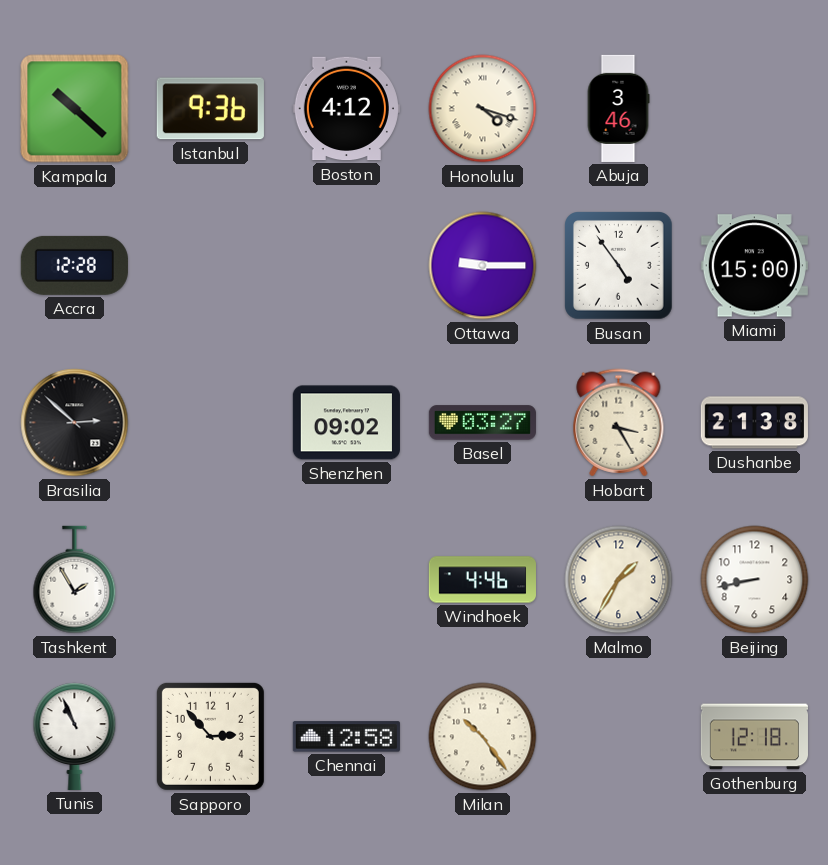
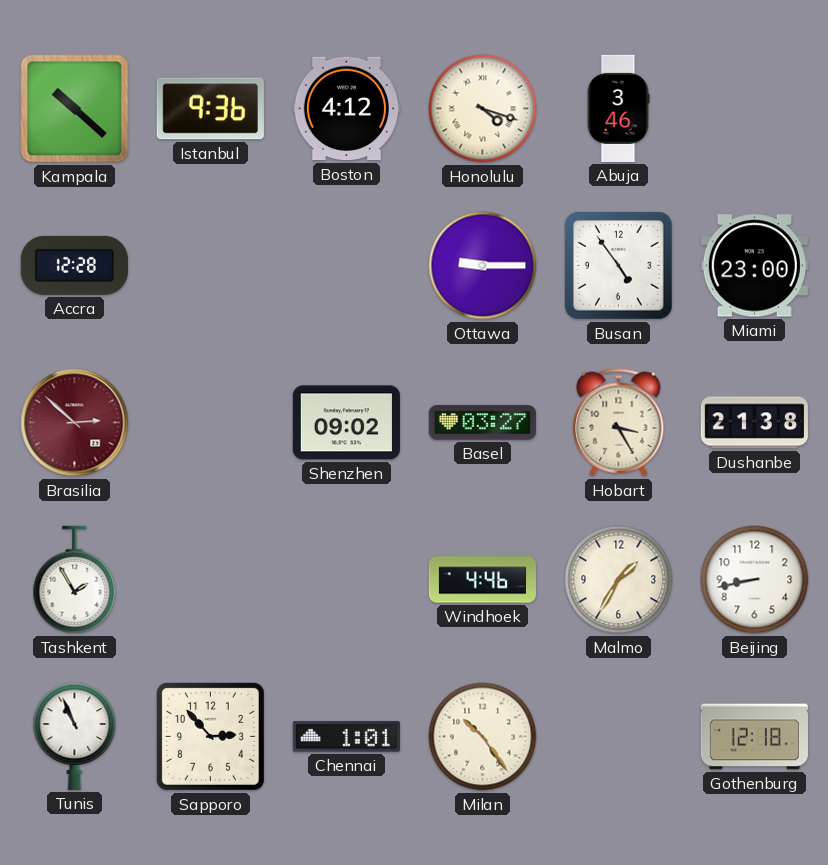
Miami: 15:00 -> 23:00 (754, 266)
Brasilia dial: black -> burgundy (75, 423)
Chennai: 12:58 -> 1:01 (346, 737)
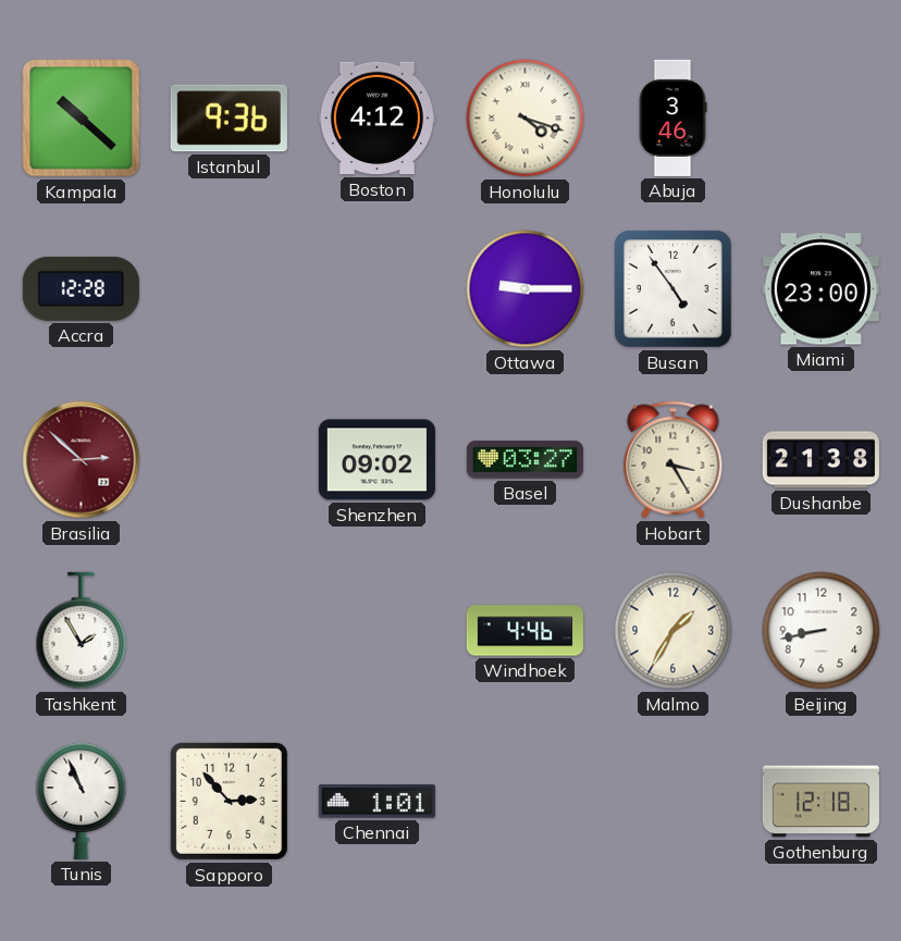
Milan: 10:24 -> none (483, 737)
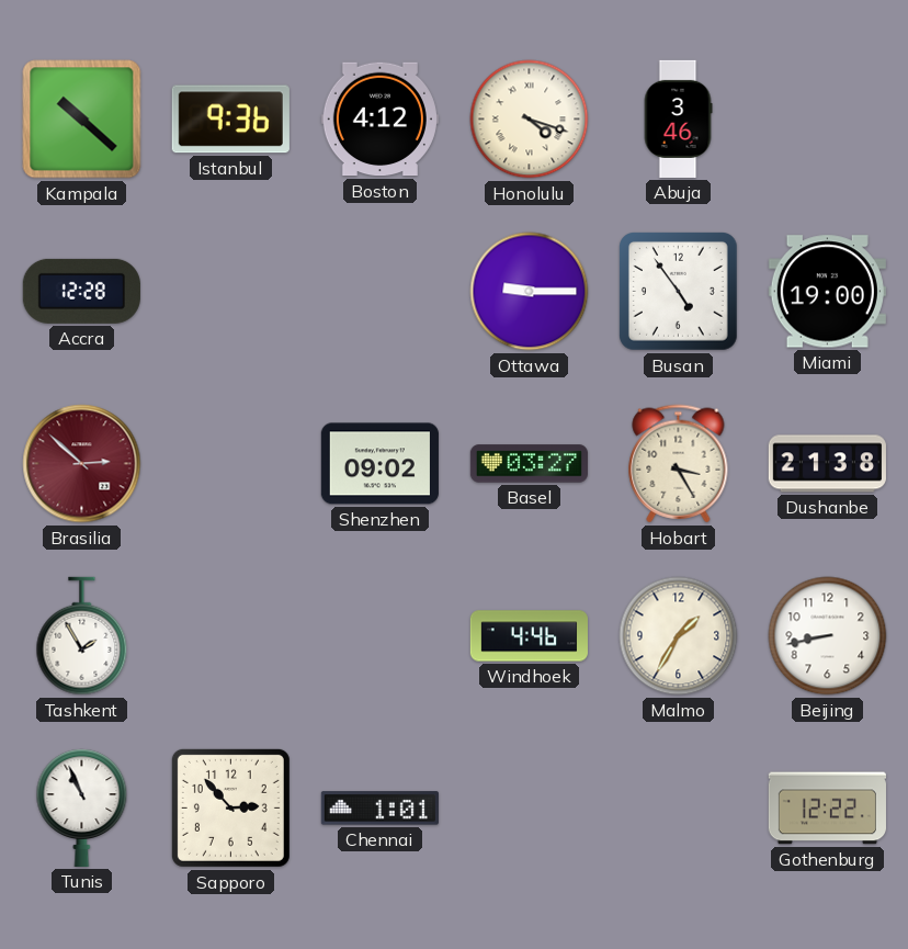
Miami: 23:00 -> 19:00 (827, 292)
Gothenburg: 12:18 -> 12:22 (827, 809)
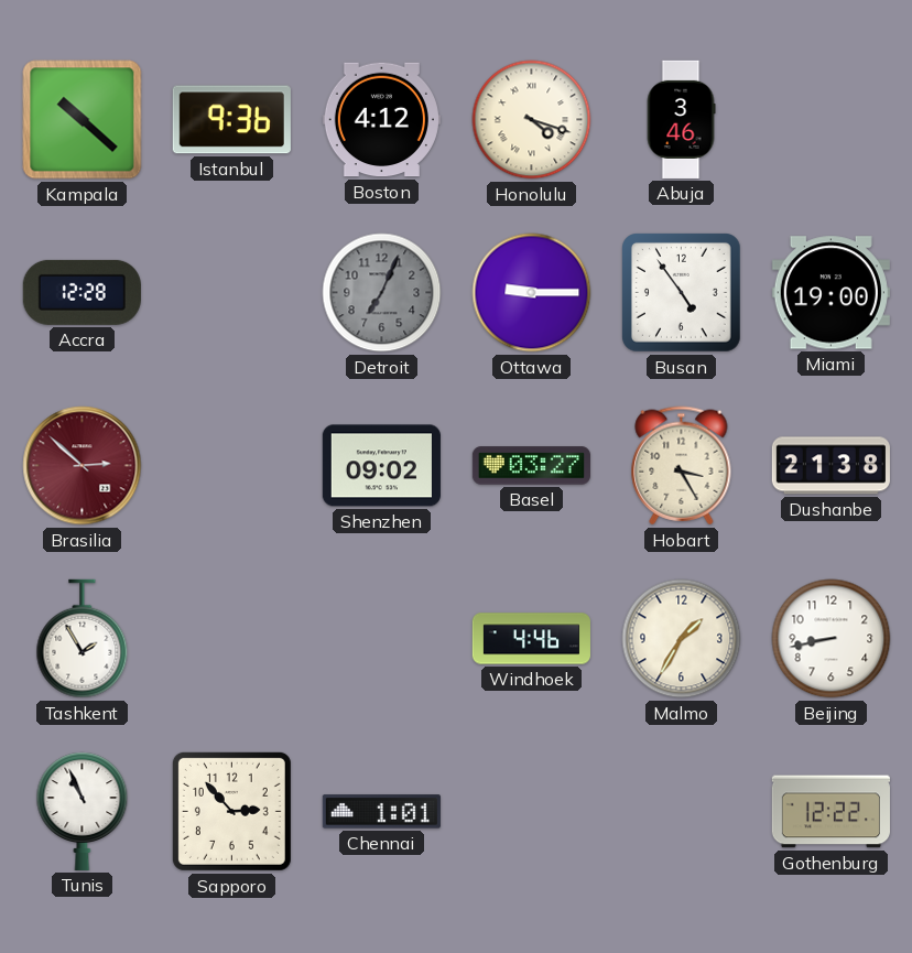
Detroit: none -> 7:04 (382, 293)
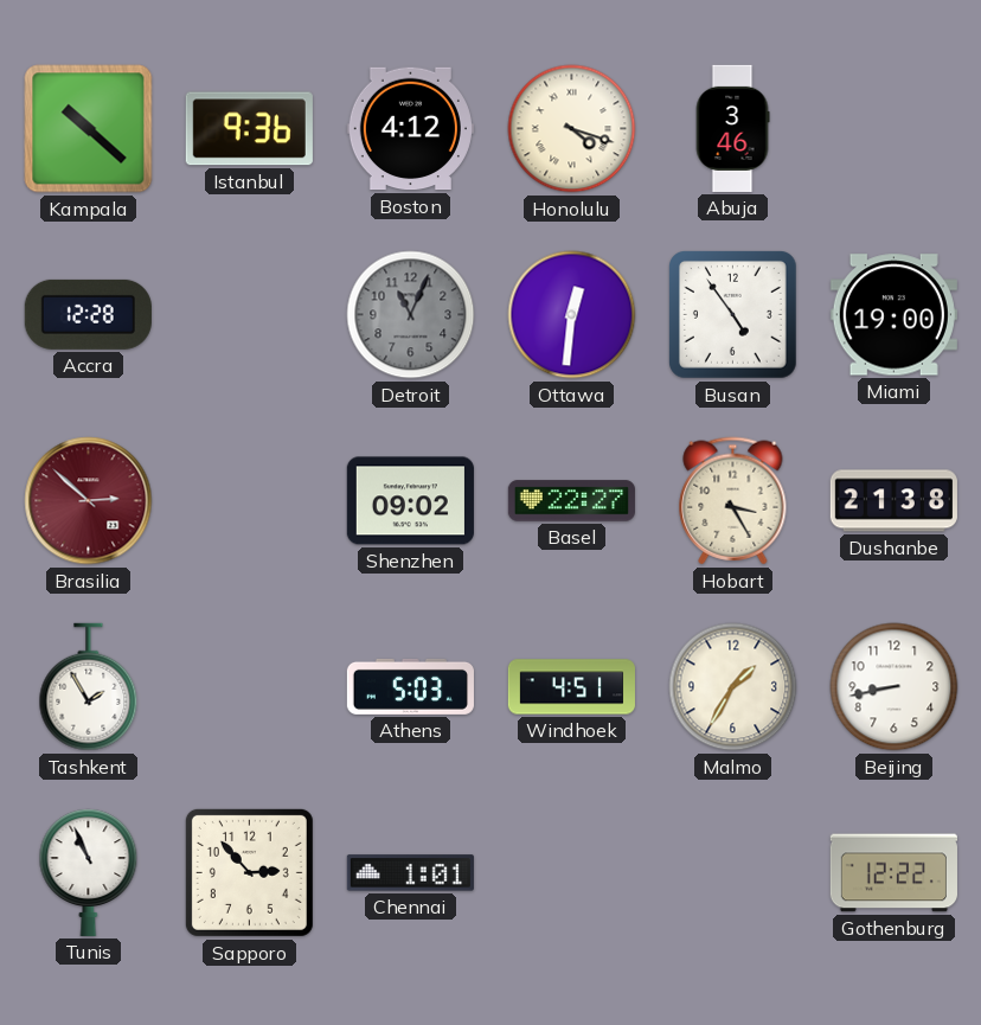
Detroit: 7:04 -> 11:04 (411, 315)
Ottawa: 9:15 -> 12:31 (572, 315)
Basel: 03:27 -> 22:27 (571, 501)
Athens: none -> 5:03 (410, 686)
Windhoek: 4:46 -> 4:51 (571, 687)
